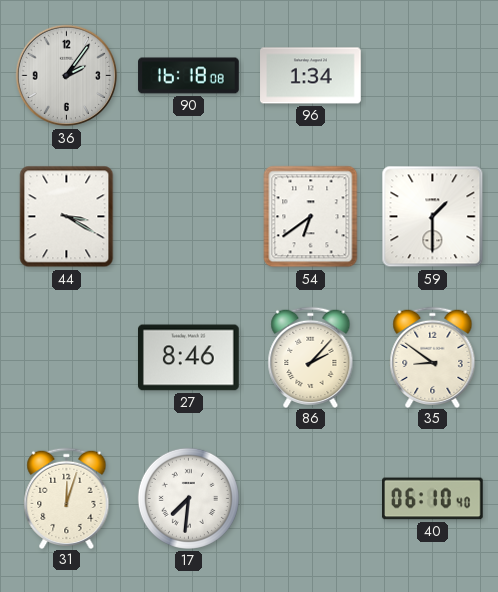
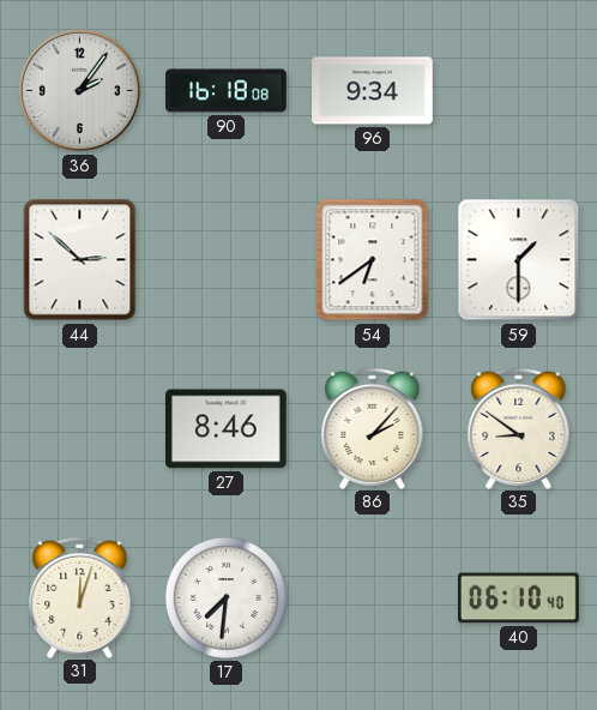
96: 1:34 -> 9:34 (373, 91)
44: 3:20 -> 2:52 (80, 260)
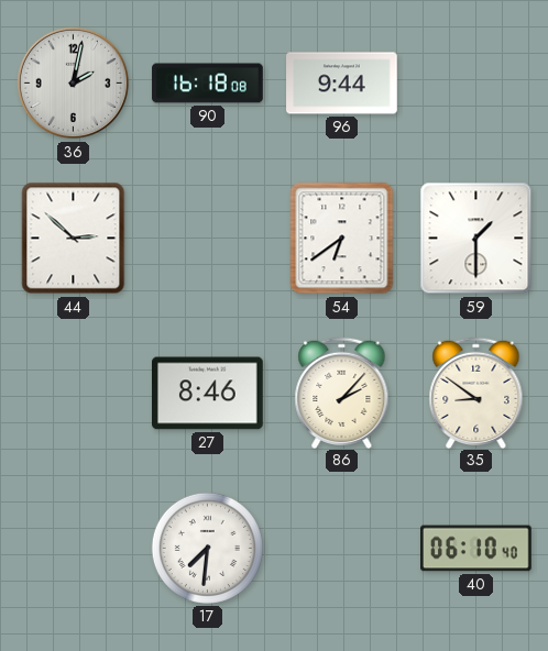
36: 2:06 -> 2:02 (74, 84)
96: 9:34 -> 9:44 (342, 84)
31: 12:03 -> none (80, 597)
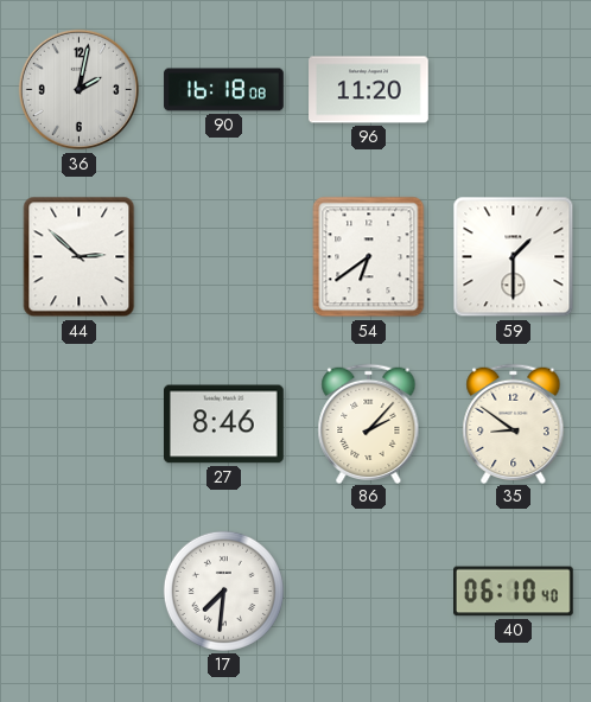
96: 9:44 -> 11:20 (369, 90)
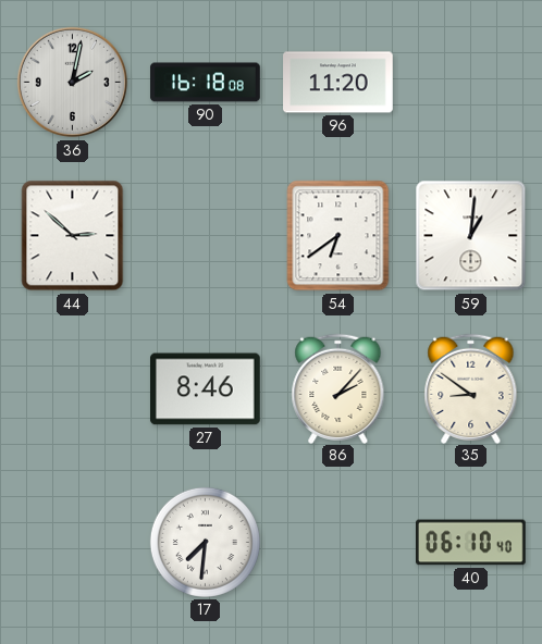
59: 1:30 -> 1:01 (471, 236)
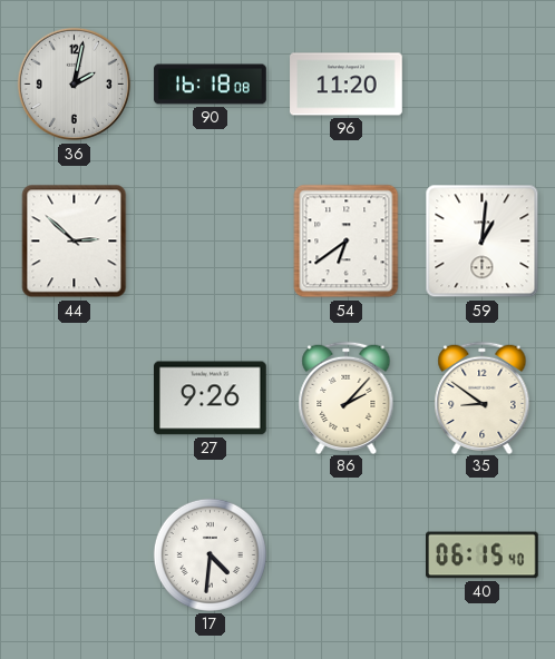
27: 8:46 -> 9:26 (211, 399)
17: 7:31 -> 4:31 (210, 554)
40: 06:10 -> 06:15 (483, 555)
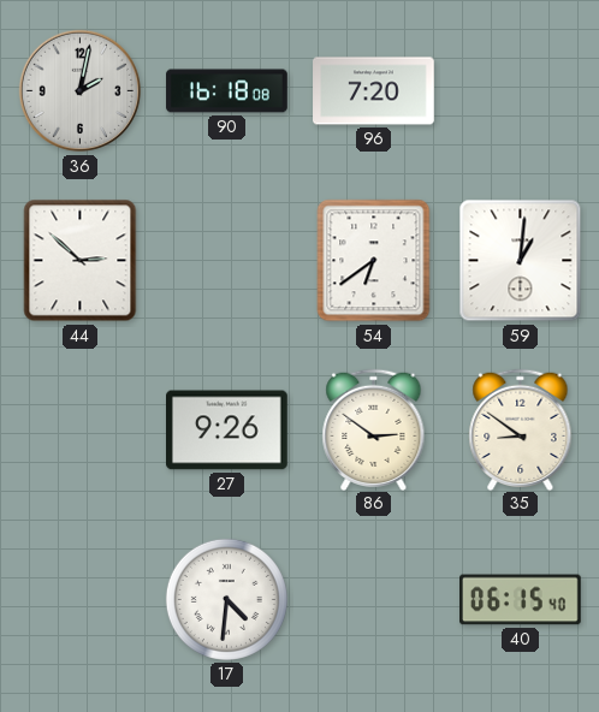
96: 11:20 -> 7:20 (374, 91)
86: 2:07 -> 2:51 (374, 429)
